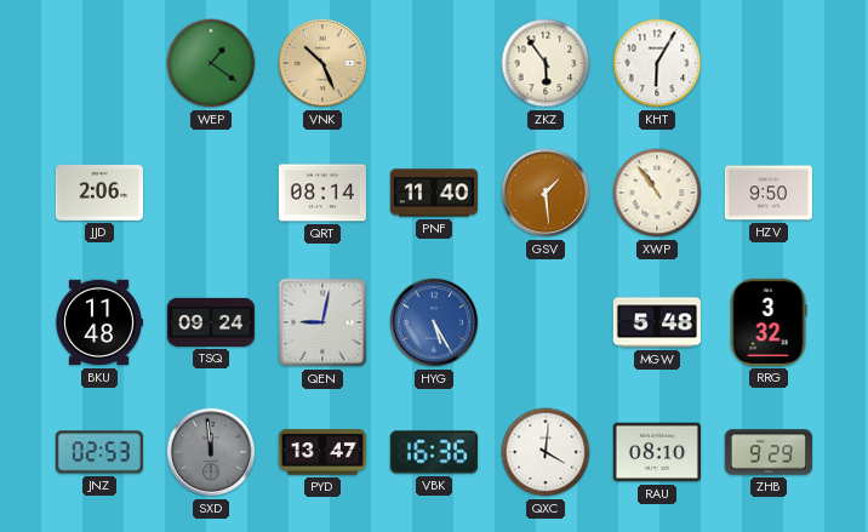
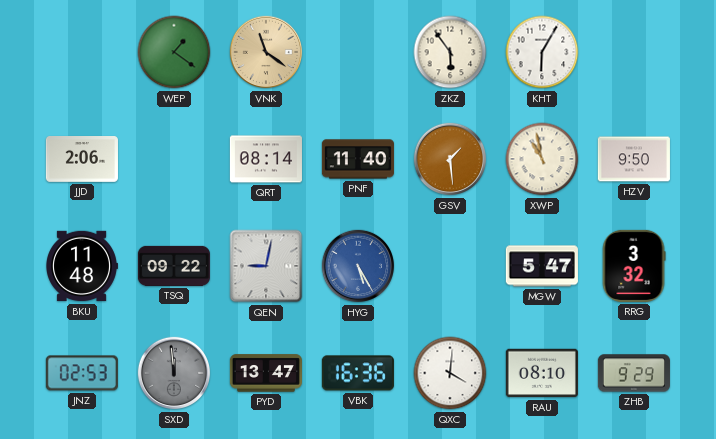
VNK: 10:26 -> 11:21 (266, 52)
XWP: 10:54 -> 10:58 (542, 159)
TSQ: 09:24 -> 09:22 (174, 266)
MGW: 5:48 -> 5:47 (542, 266)
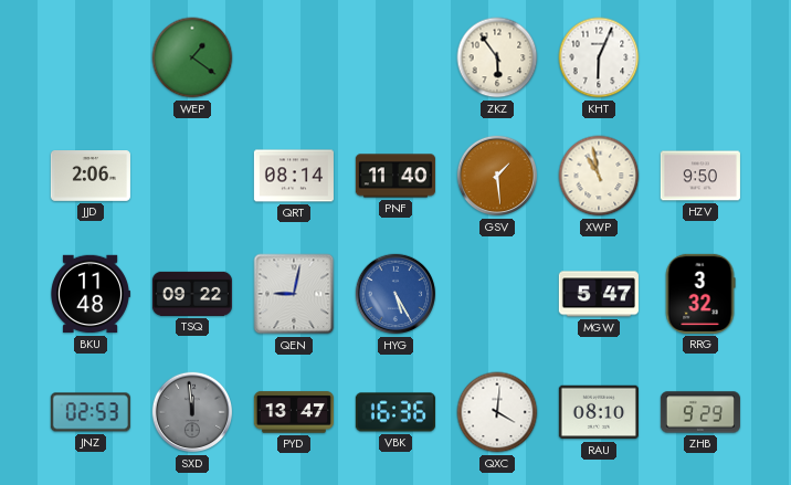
VNK: 11:21 -> none (266, 52)
KHT: 6:05 -> 6:04 (599, 57)
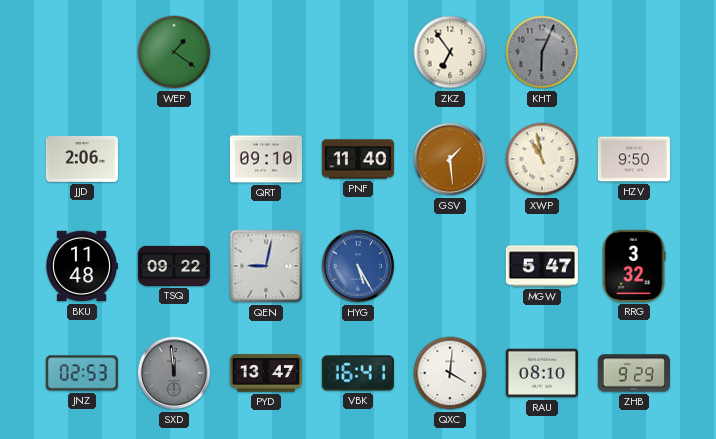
ZKZ: 5:54 -> 6:54 (450, 52)
KHT dial: white -> grey (542, 52)
QRT: 08:14 -> 09:10 (266, 159)
VBK: 16:36 -> 16:41 (358, 373)
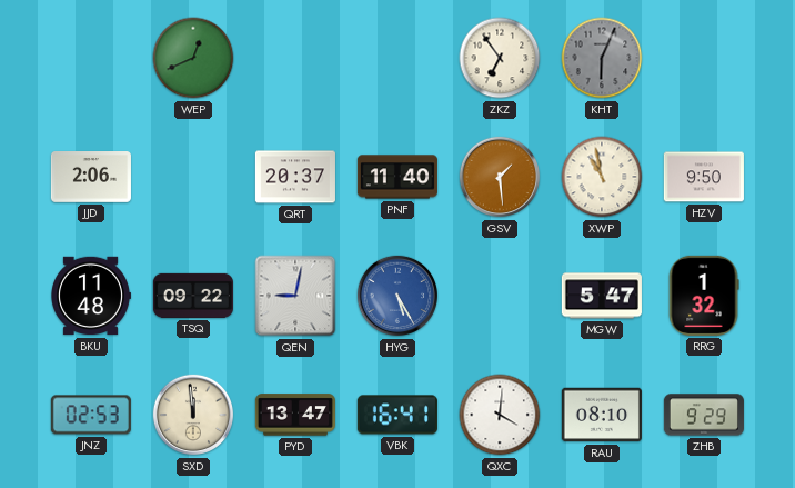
WEP: 1:21 -> 12:41 (193, 58)
QRT: 09:10 -> 20:37 (295, 177)
RRG: 3:32 -> 1:32 (704, 296)
SXD dial: grey -> cream (193, 415)
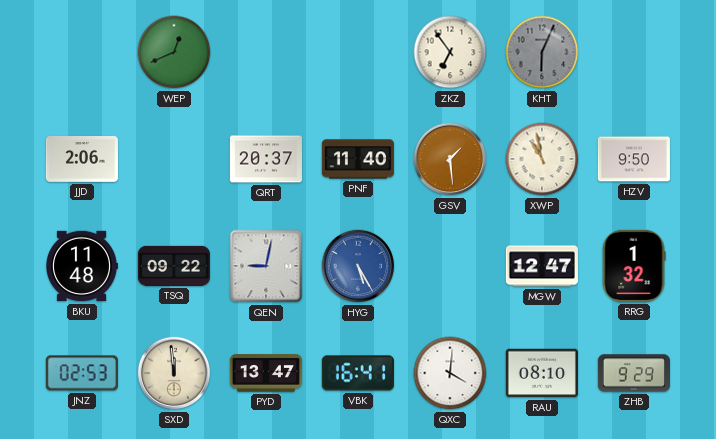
MGW: 5:47 -> 12:47 (542, 266)
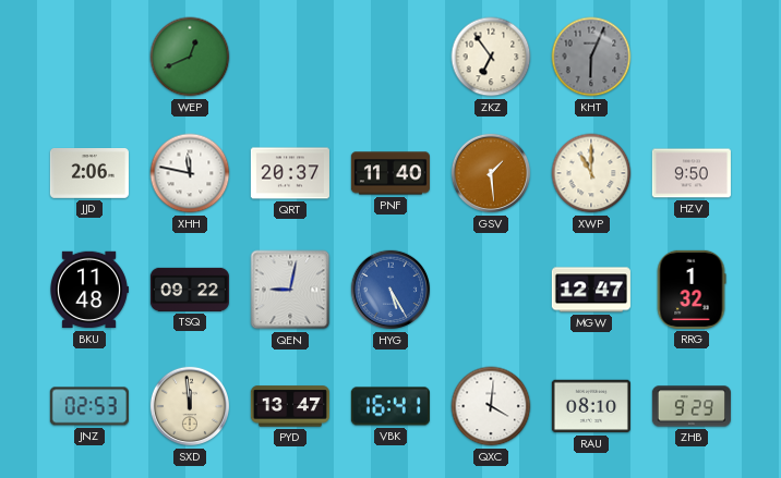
XHH: none -> 11:47 (190, 173)
XWP: 10:58 -> 11:00 (591, 173)
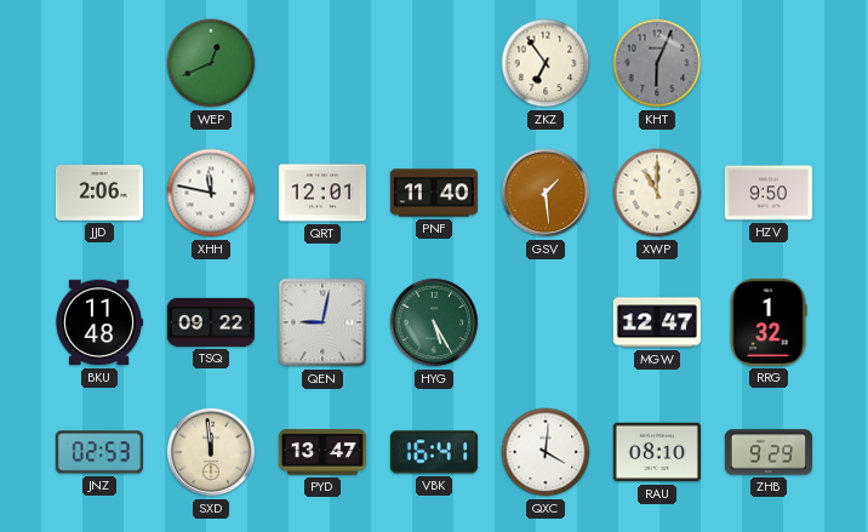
QRT: 20:37 -> 12:01 (322, 193)
HYG dial: blue -> green (434, 322)
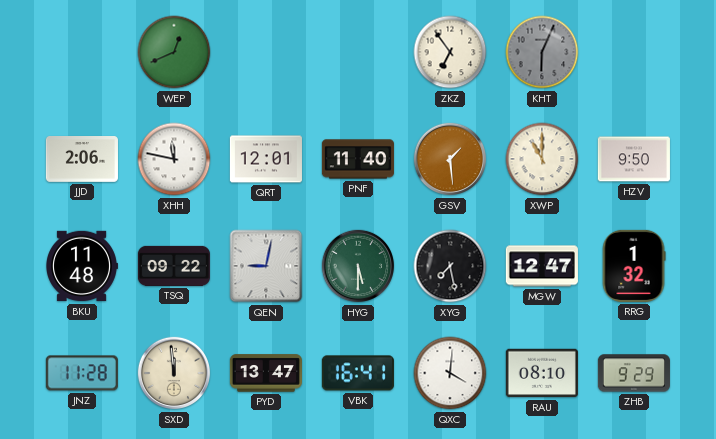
HYG: 5:25 -> 5:30 (358, 266)
XYG: none -> 7:28 (450, 266)
JNZ: 02:53 -> 11:28 (82, 373)
